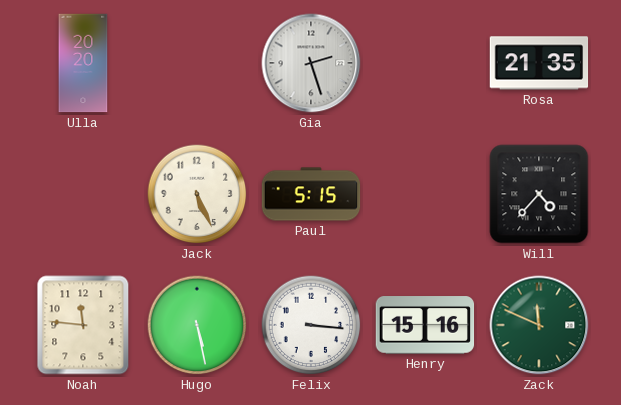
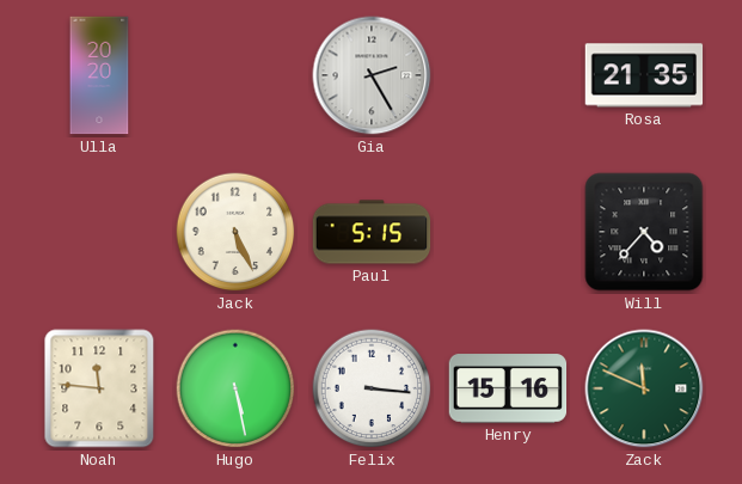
Gia: 2:27 -> 2:25 (372, 75)
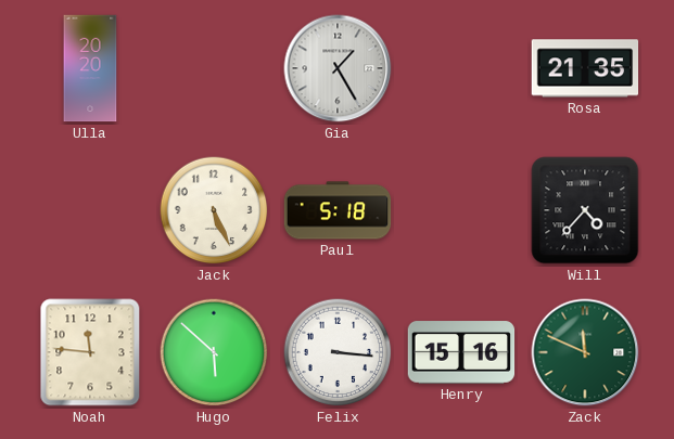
Gia: 2:25 -> 1:25 (338, 68)
Paul: 5:15 -> 5:18 (338, 210)
Hugo: 5:28 -> 5:52 (214, 352)
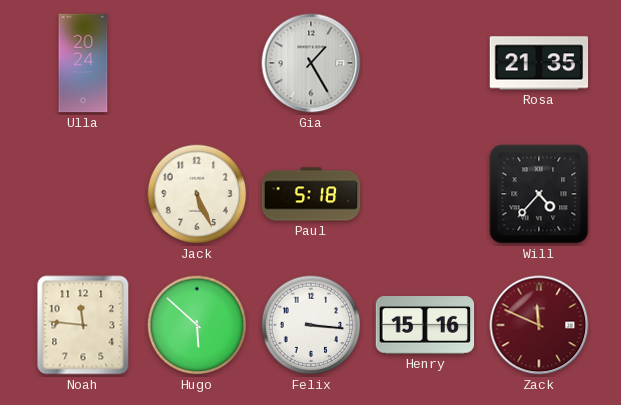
Ulla: 20:20 -> 20:24 (83, 63)
Zack dial: green -> burgundy (539, 325)
